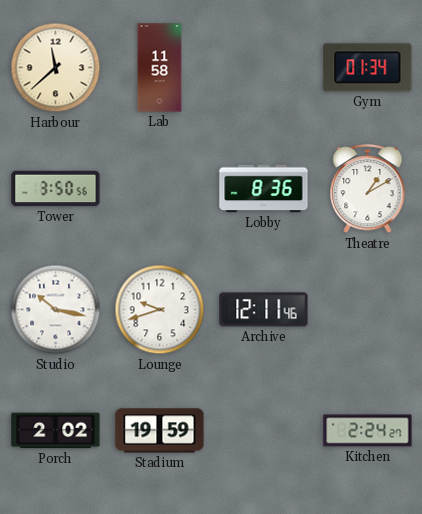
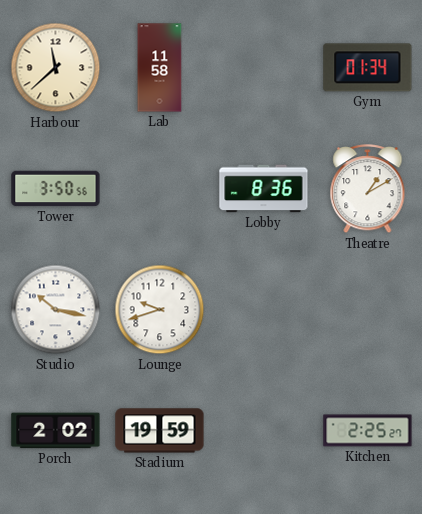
Archive: 12:11 -> none (264, 310)
Kitchen: 2:24 -> 2:25 (368, 431)
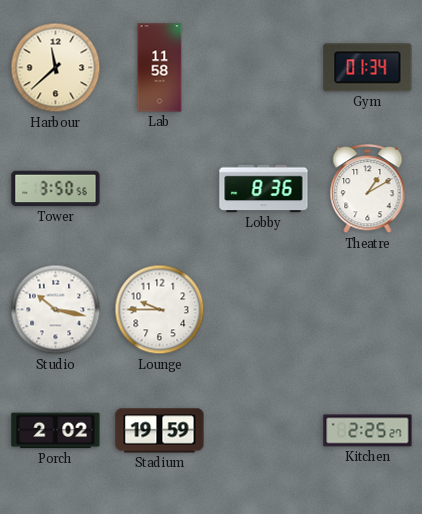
Lounge: 9:42 -> 9:45 (160, 310)
